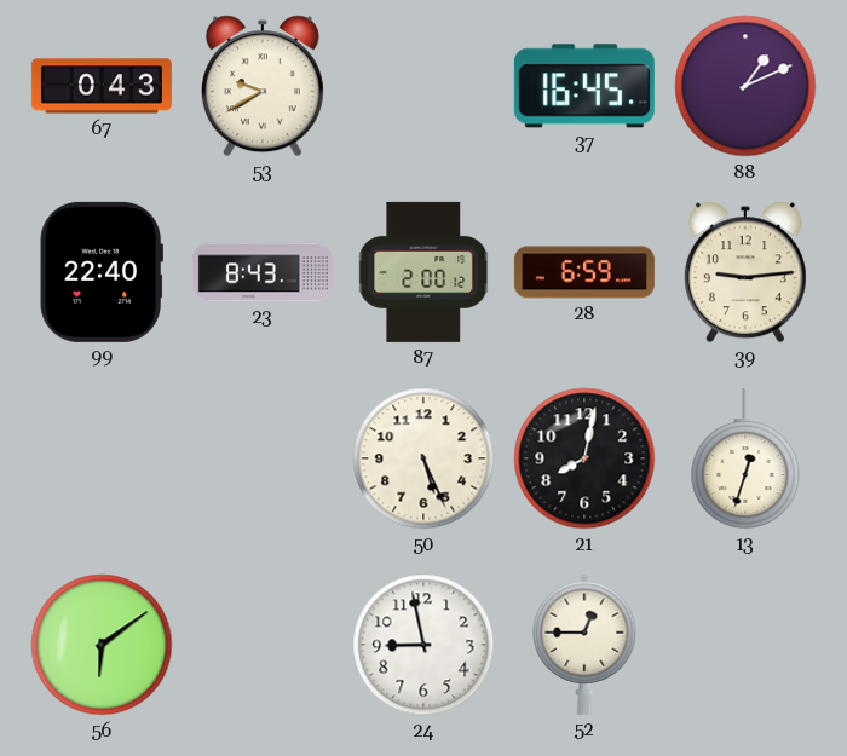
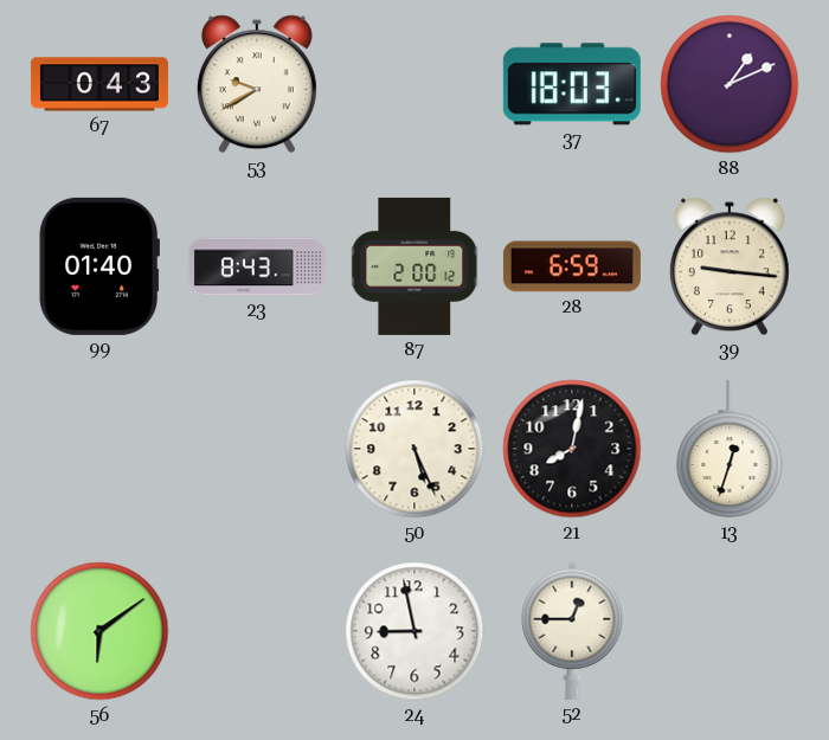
37: 16:45 -> 18:03 (572, 84)
99: 22:40 -> 01:40 (99, 266)
39: 9:14 -> 9:16 (730, 266)
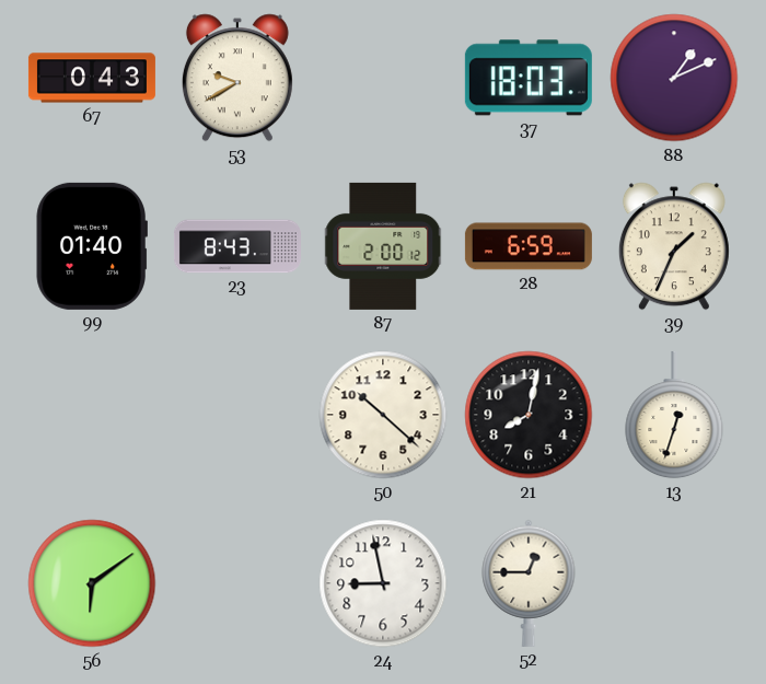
39: 9:16 -> 1:34 (674, 246)
50: 5:26 -> 10:22 (383, 415)
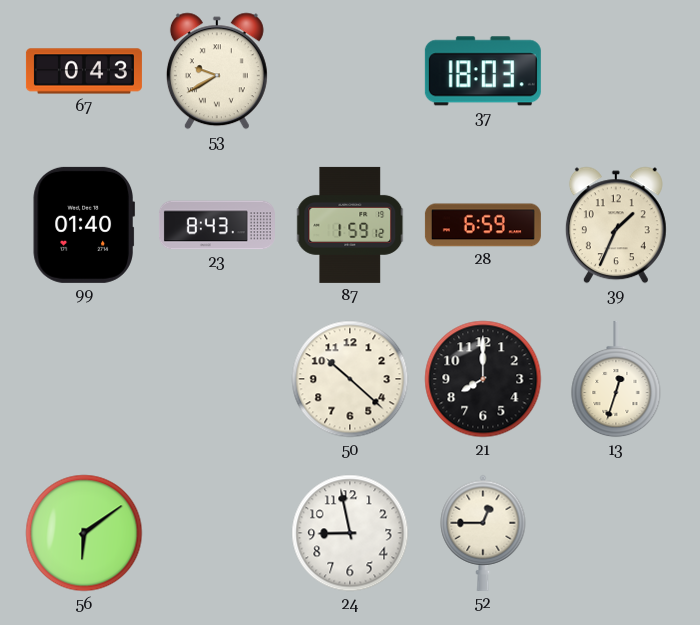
88: 1:11 -> none (674, 78)
87: 2:00 -> 1:59 (351, 225)
21: 8:02 -> 8:00 (483, 379)
